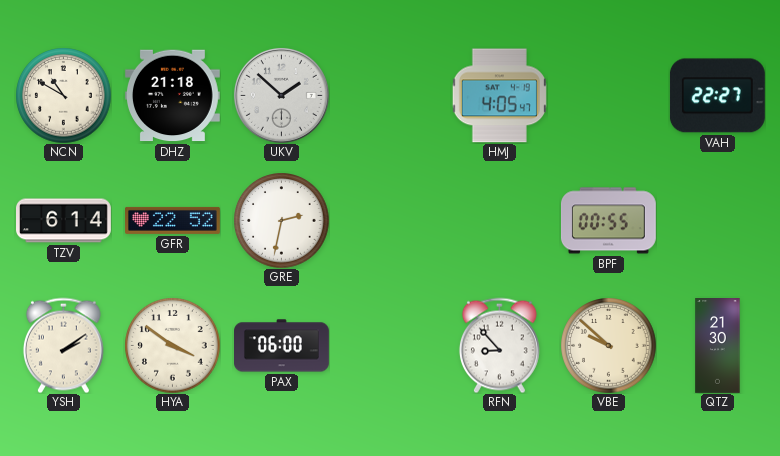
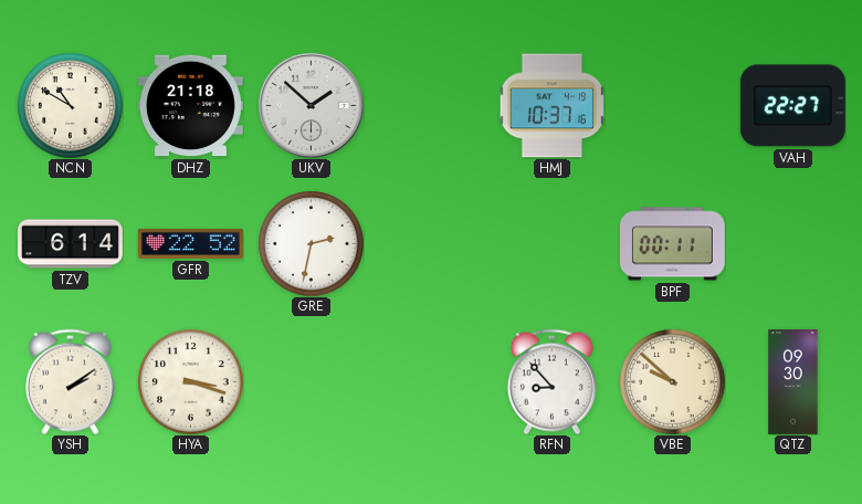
HMJ: 4:05 -> 10:37 (551, 106)
BPF: 00:55 -> 00:11 (672, 244)
HYA: 3:51 -> 3:18 (190, 381)
PAX: 06:00 -> none (282, 346)
QTZ: 21:30 -> 09:30 (793, 382)
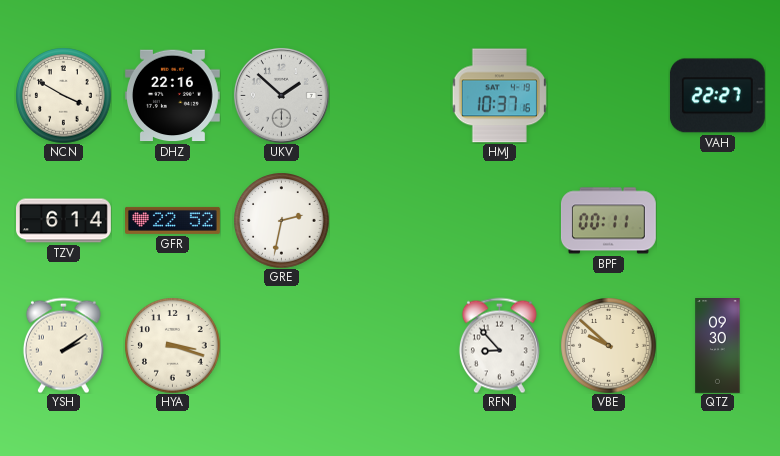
NCN: 10:50 -> 3:50 (63, 95)
DHZ: 21:18 -> 22:16 (172, 96)
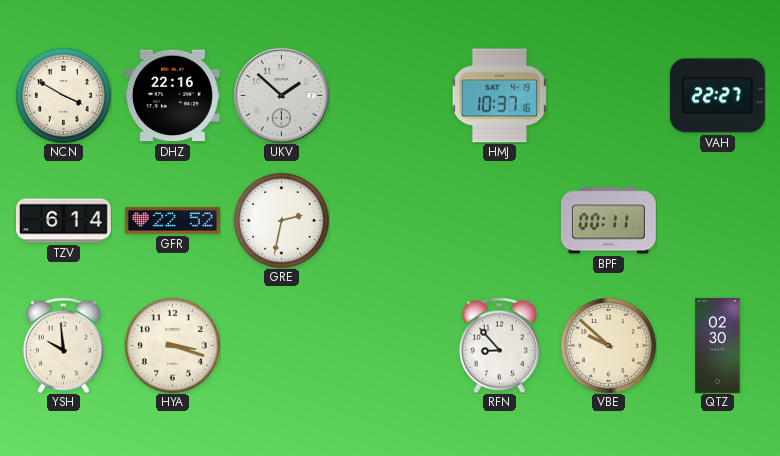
YSH: 2:09 -> 9:59 (63, 345)
QTZ: 09:30 -> 02:30 (718, 346)
